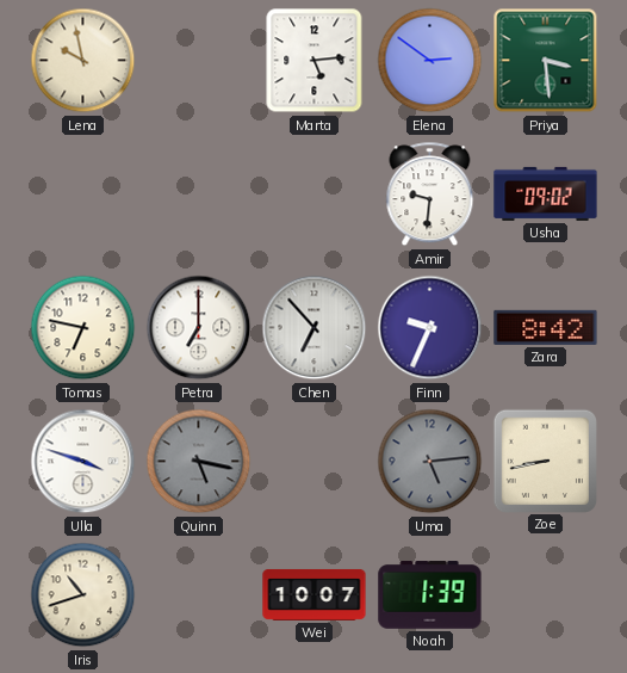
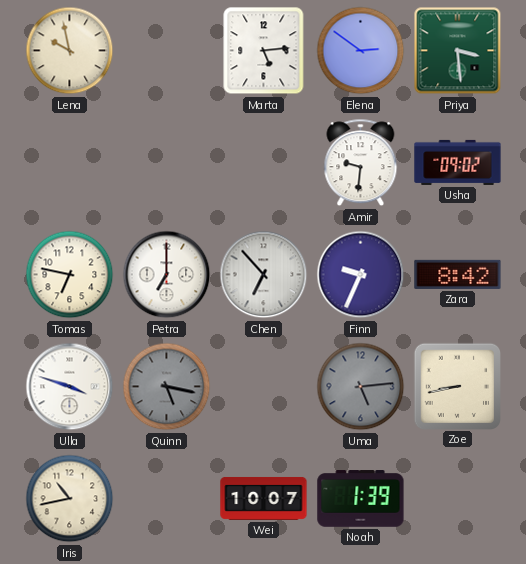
Iris: 10:42 -> 10:43 (70, 499)
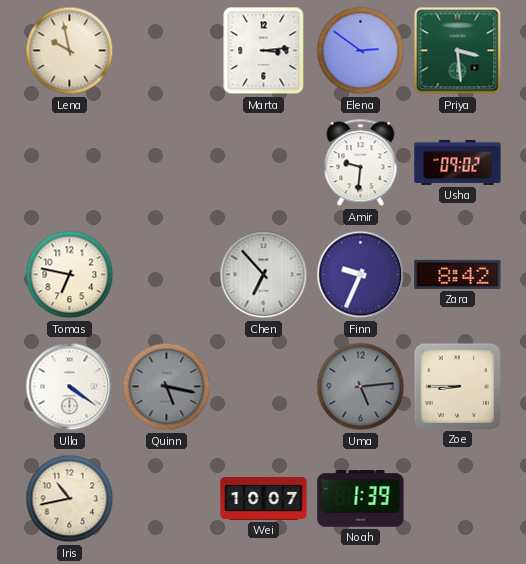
Marta: 5:14 -> 3:14 (264, 51)
Petra: 7:00 -> none (167, 275)
Ulla: 3:48 -> 4:21 (70, 387)
Zoe: 8:43 -> 8:45 (457, 386)
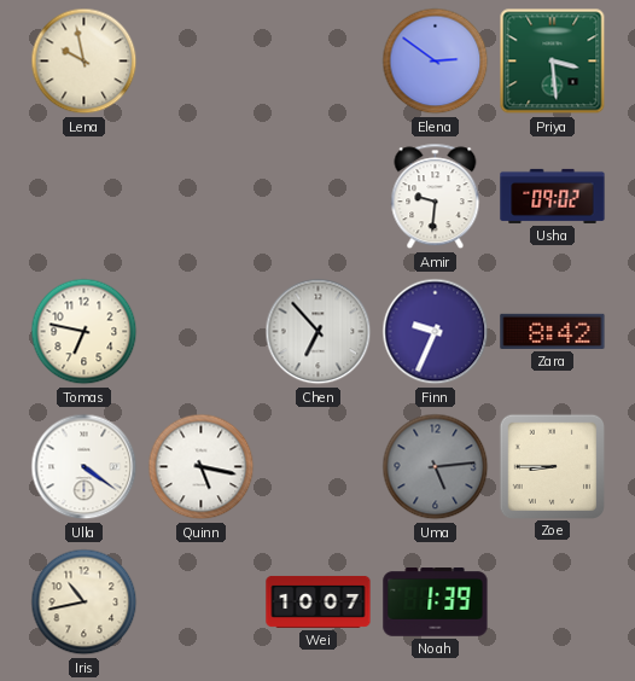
Marta: 3:14 -> none (264, 51)
Quinn dial: grey -> white (202, 467)
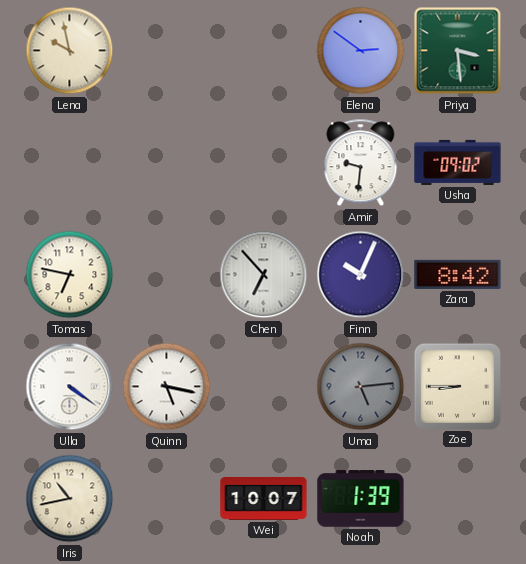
Finn: 9:34 -> 10:04 (361, 275)
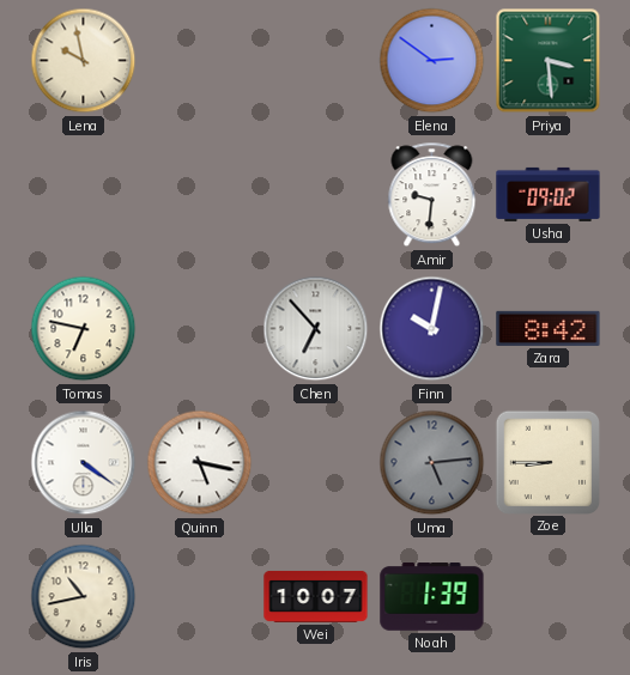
Finn: 10:04 -> 10:02 (432, 329)
